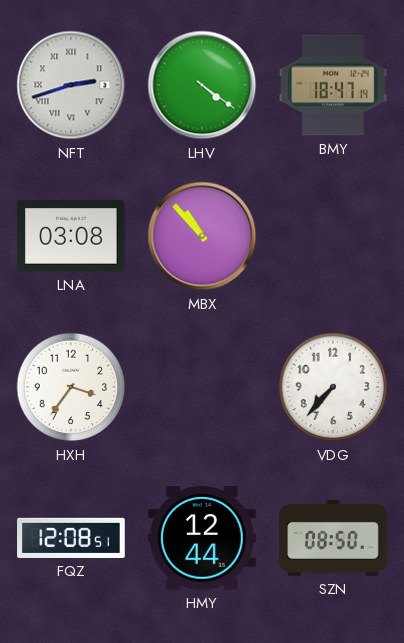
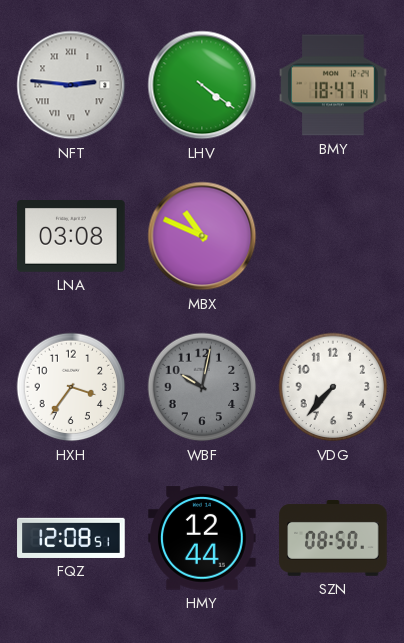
NFT: 2:42 -> 2:46 (71, 85)
MBX: 10:53 -> 10:49 (202, 236)
WBF: none -> 10:02 (202, 387)
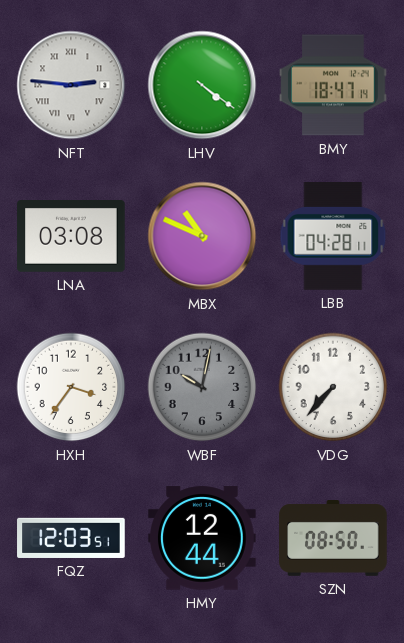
LBB: none -> 04:28 (333, 236)
FQZ: 12:08 -> 12:03 (71, 538)
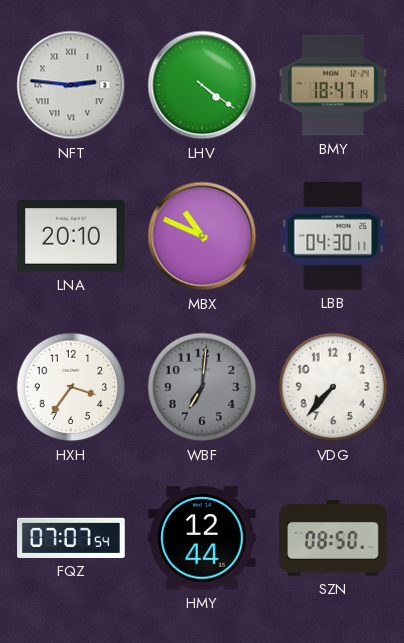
LNA: 03:08 -> 20:10 (71, 237)
LBB: 04:28 -> 04:30 (333, 236)
WBF: 10:02 -> 7:01 (202, 387)
FQZ: 12:03 -> 07:07 (71, 538)
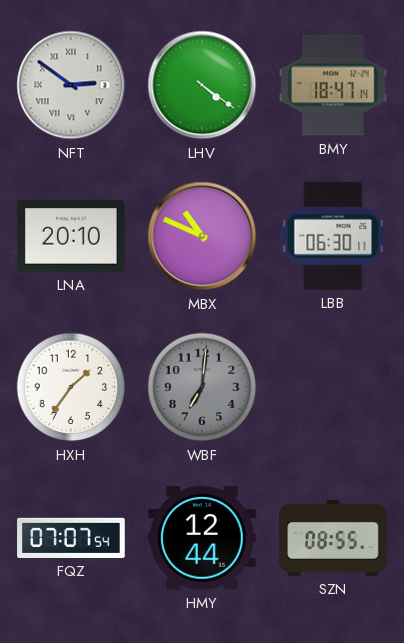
NFT: 2:46 -> 2:51 (71, 85)
LBB: 04:30 -> 06:30 (333, 236)
HXH: 3:36 -> 1:36 (71, 387)
VDG: 7:37 -> none (333, 387)
SZN: 08:50 -> 08:55 (333, 539)
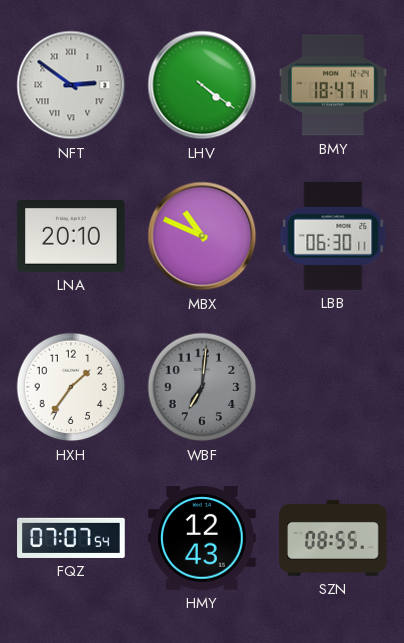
HMY: 12:44 -> 12:43 (202, 538)
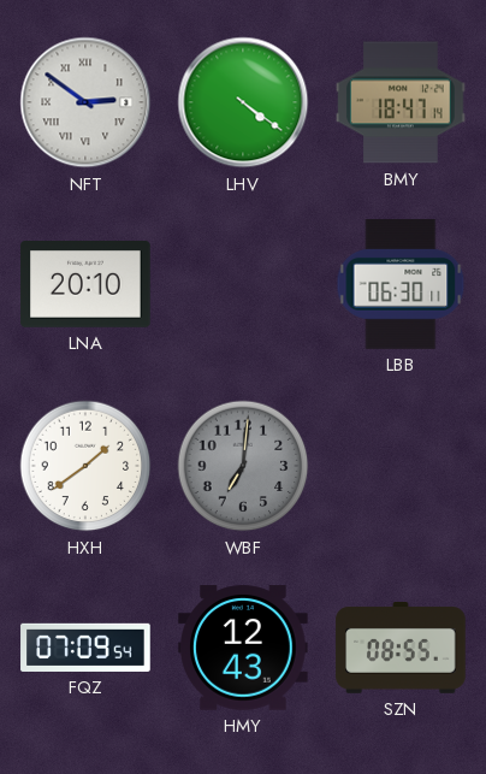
MBX: 10:49 -> none (202, 236)
HXH: 1:36 -> 1:39 (85, 466)
FQZ: 07:07 -> 07:09 (85, 648)
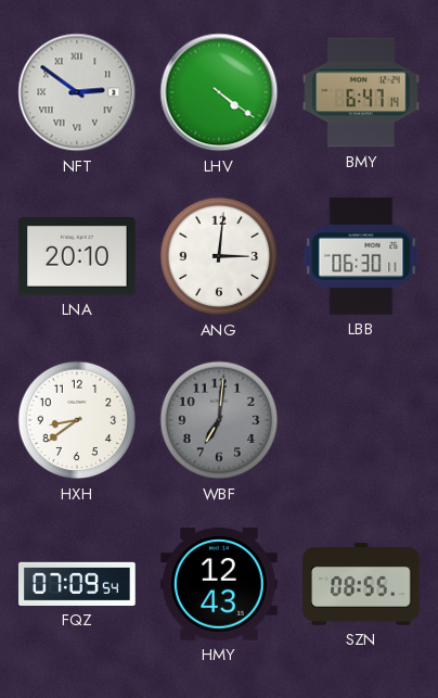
BMY: 18:47 -> 6:47 (361, 92)
ANG: none -> 3:01 (219, 256)
HXH: 1:39 -> 8:39 (77, 420)
